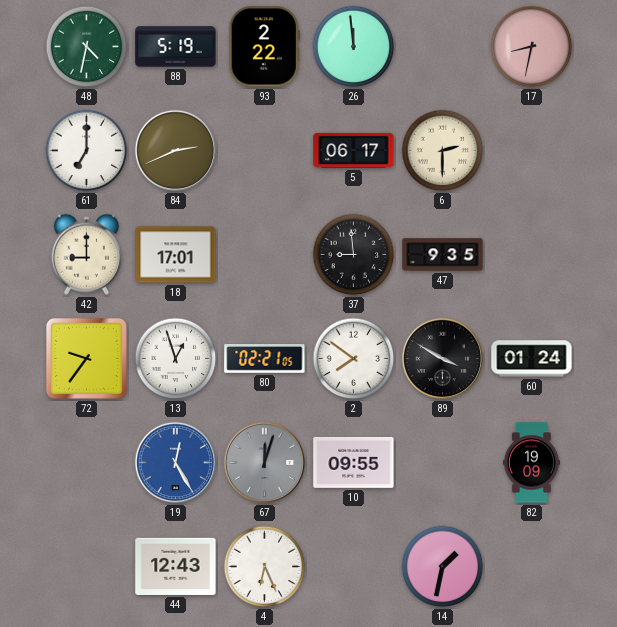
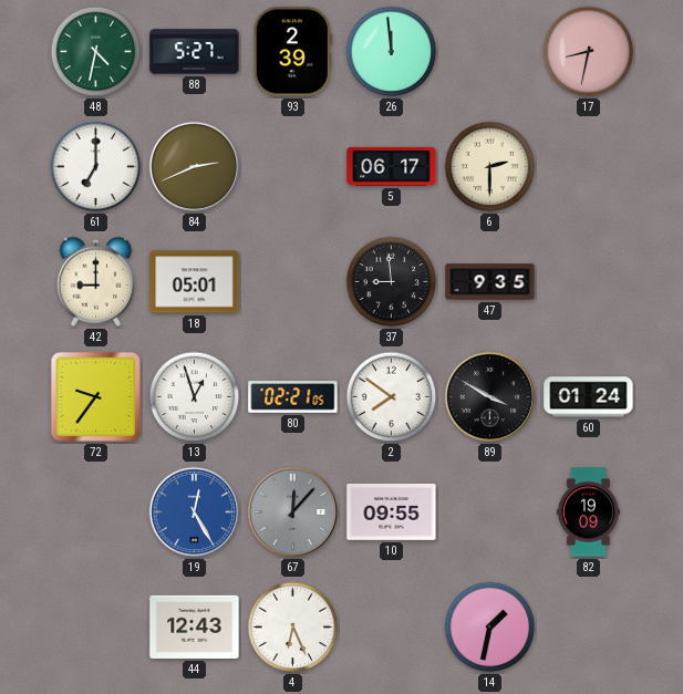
88: 5:19 -> 5:27 (195, 52)
93: 2:22 -> 2:39 (292, 52)
18: 17:01 -> 05:01 (195, 282)
67: 12:03 -> 12:07 (293, 512)
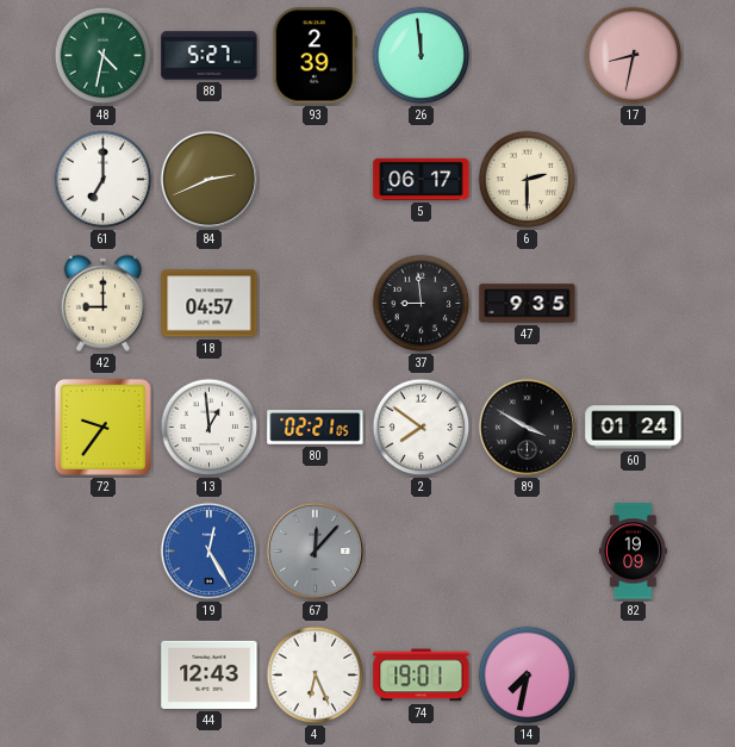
18: 05:01 -> 04:57 (210, 304)
13: 12:57 -> 12:59 (210, 428)
10: 09:55 -> none (392, 511)
74: none -> 19:01 (422, 676)
14: 1:32 -> 7:32 (528, 676)
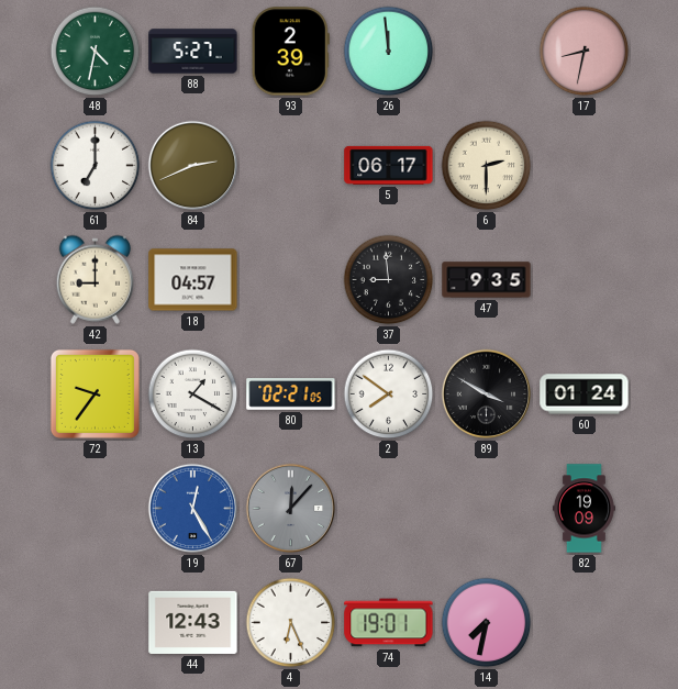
13: 12:59 -> 1:20 (193, 394)
